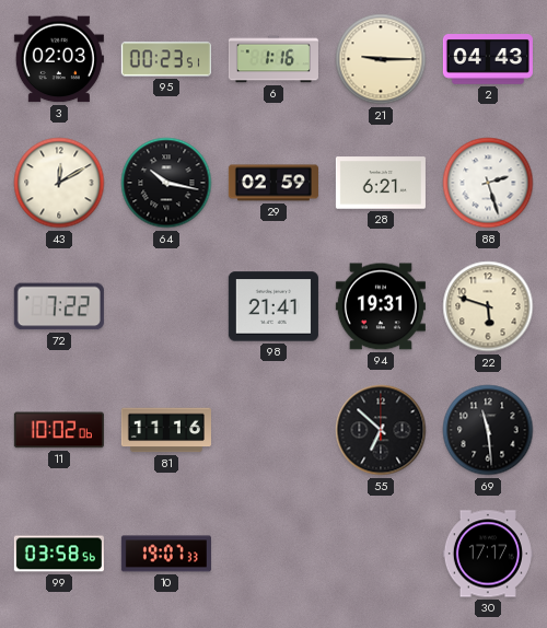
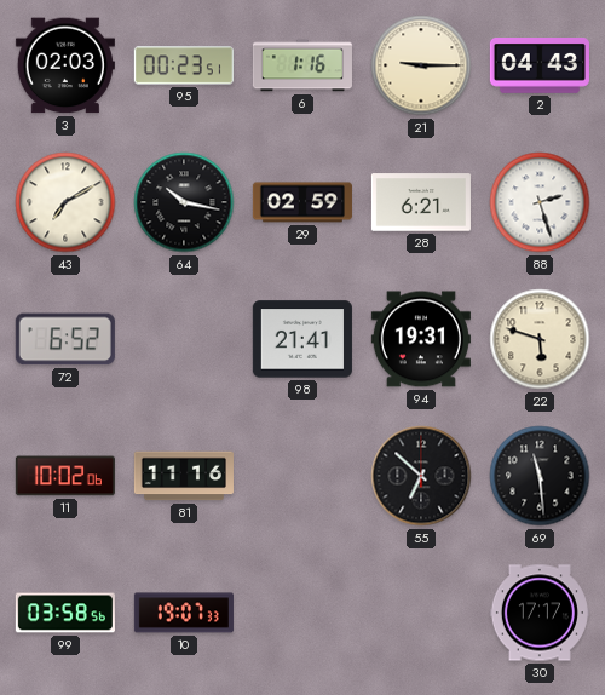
43: 12:10 -> 7:10 (65, 202)
72: 7:22 -> 6:52 (65, 339)
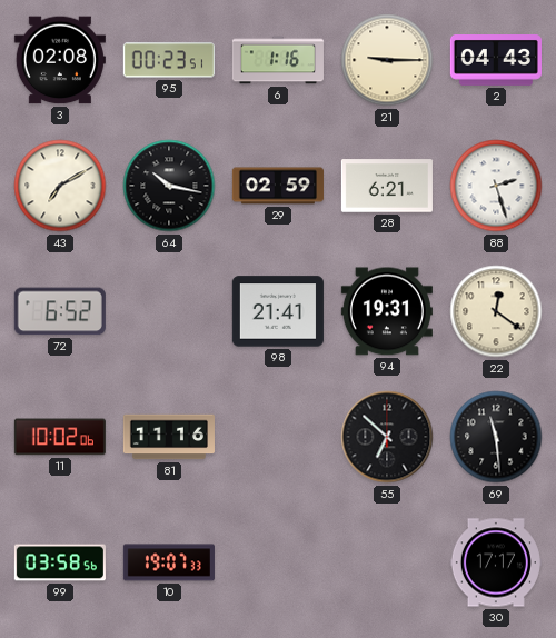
3: 02:03 -> 02:08 (60, 60)
22: 5:48 -> 12:21 (496, 311)
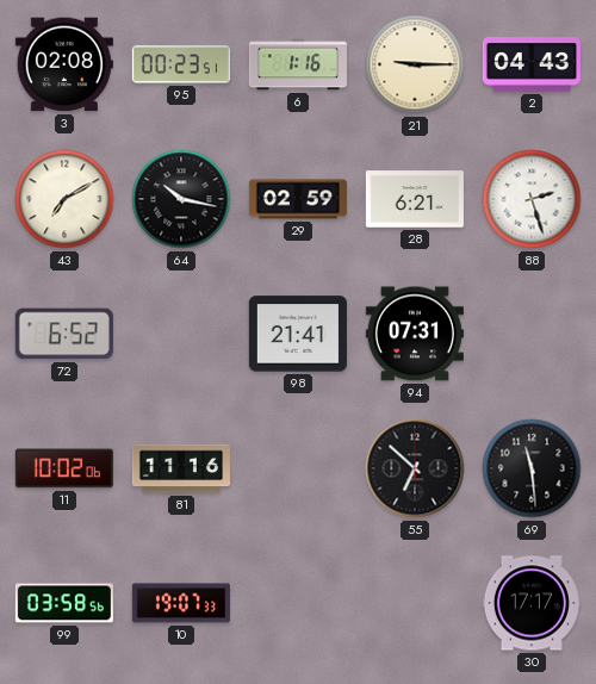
94: 19:31 -> 07:31 (415, 334)
22: 12:21 -> none (496, 311)
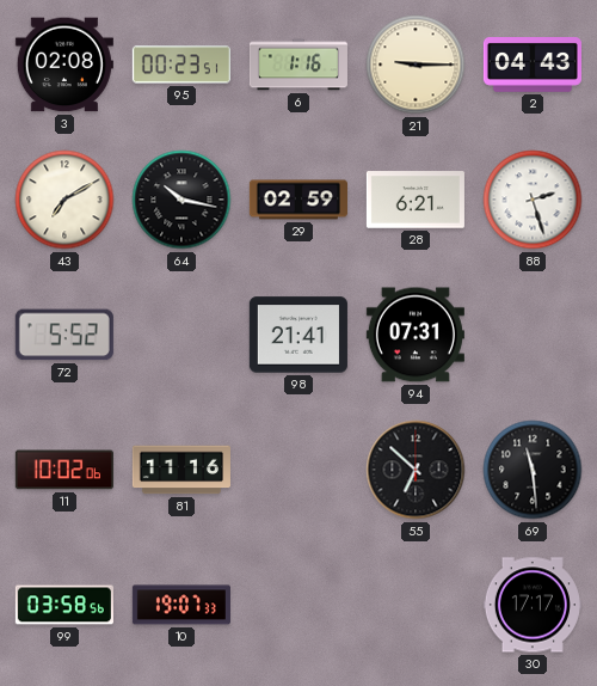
72: 6:52 -> 5:52 (64, 335)
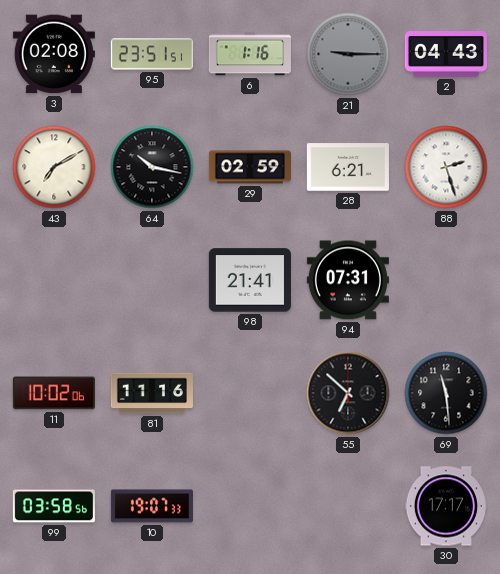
95: 00:23 -> 23:51 (152, 54)
21 dial: cream -> grey (348, 54)
72: 5:52 -> none (64, 335)
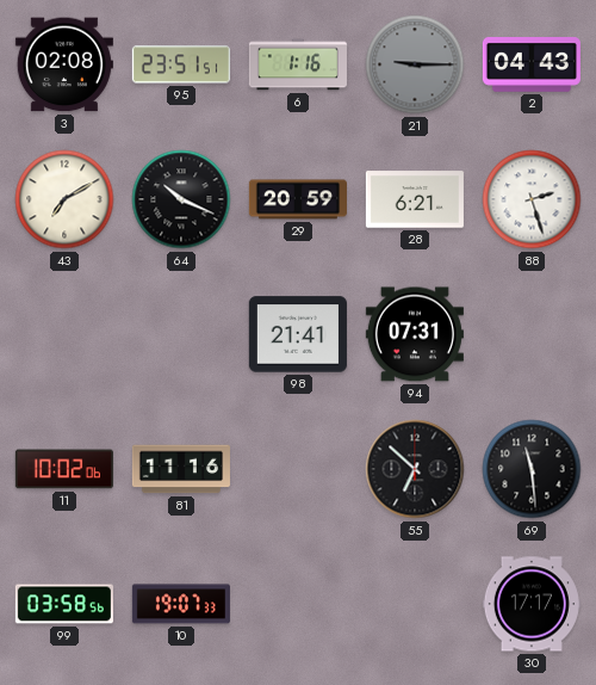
64: 10:17 -> 10:19 (181, 199)
29: 02:59 -> 20:59 (298, 199)
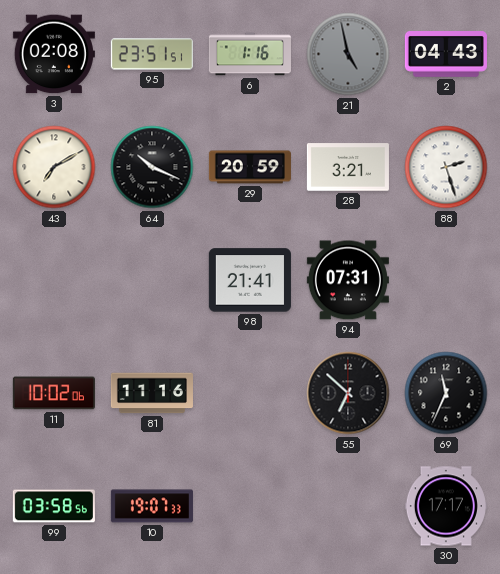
21: 9:15 -> 4:58 (348, 54)
28: 6:21 -> 3:21 (348, 167)
69: 11:29 -> 11:34 (446, 393)
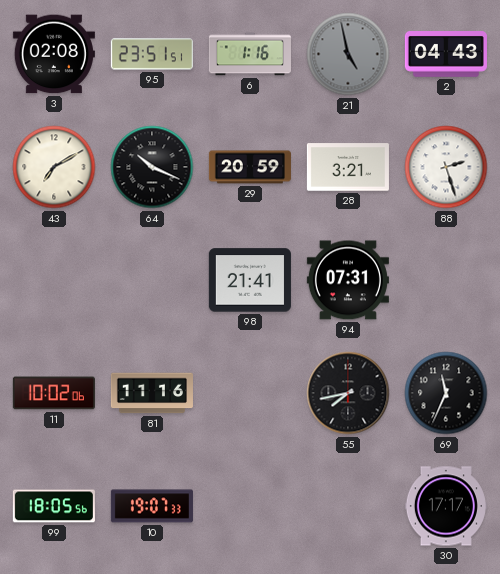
55: 6:52 -> 7:43 (348, 393)
99: 03:58 -> 18:05 (54, 506)
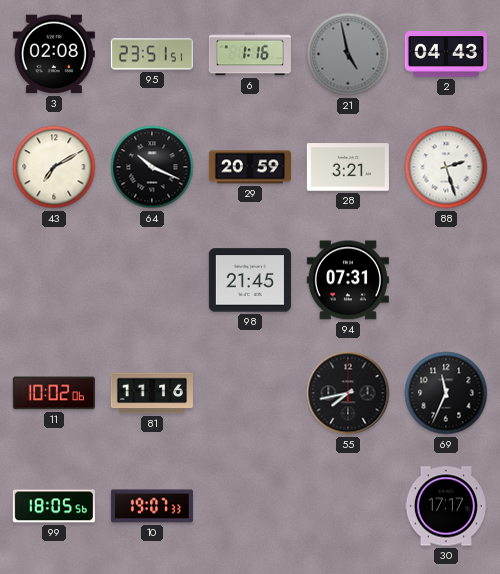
98: 21:41 -> 21:45 (250, 280)
